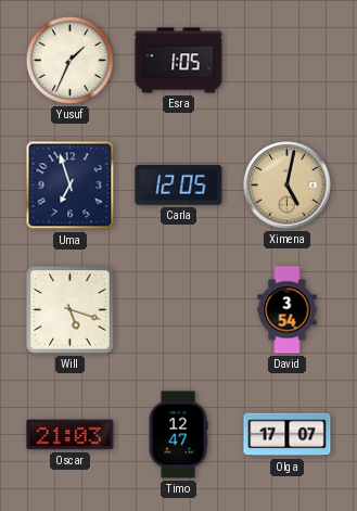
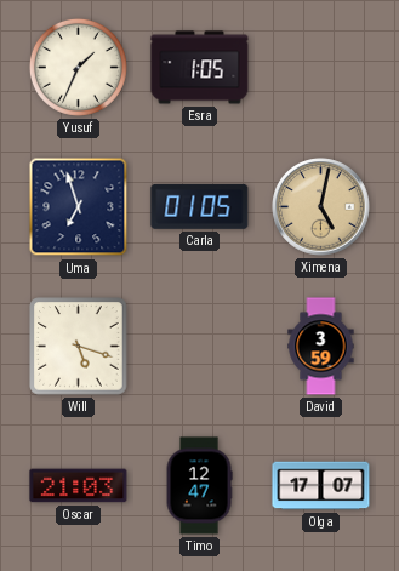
Carla: 12:05 -> 01:05 (200, 206)
David: 3:54 -> 3:59 (321, 347)
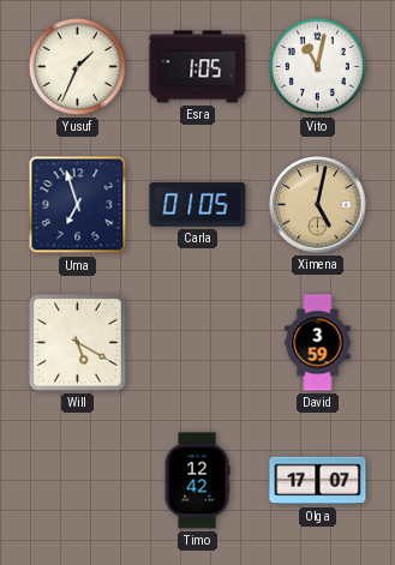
Vito: none -> 11:02 (317, 66)
Will: 5:18 -> 5:20 (78, 343)
Oscar: 21:03 -> none (79, 486)
Timo: 12:47 -> 12:42 (197, 481)
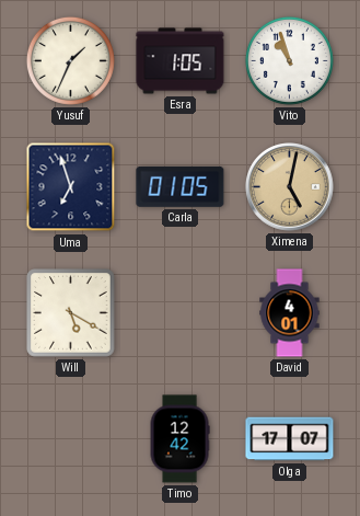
Vito: 11:02 -> 10:57 (289, 60)
David: 3:59 -> 4:01 (290, 313)
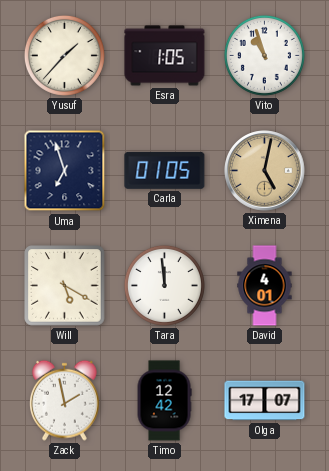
Yusuf: 1:34 -> 1:37 (64, 55)
Tara: none -> 11:59 (164, 285)
Zack: none -> 1:58 (65, 400)
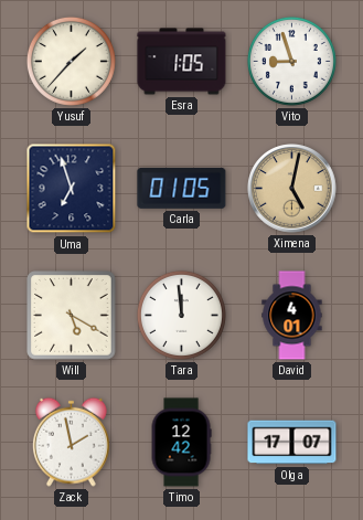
Vito: 10:57 -> 8:57 (291, 61)
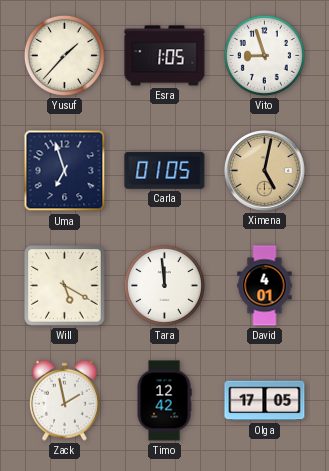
Olga: 17:07 -> 17:05 (265, 401)
